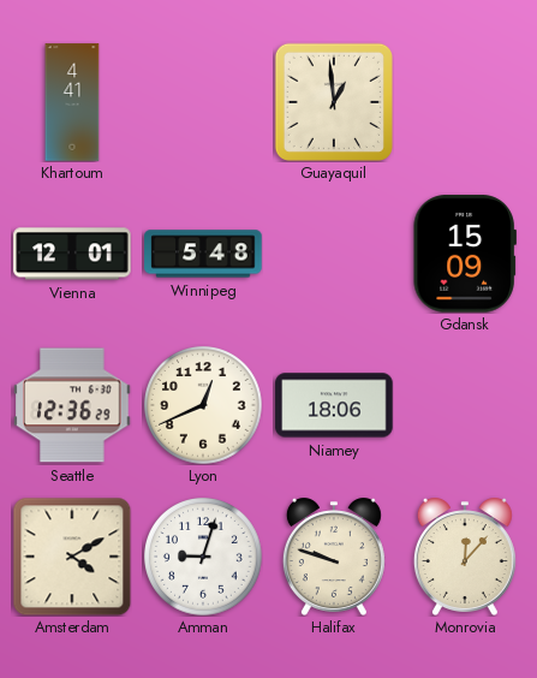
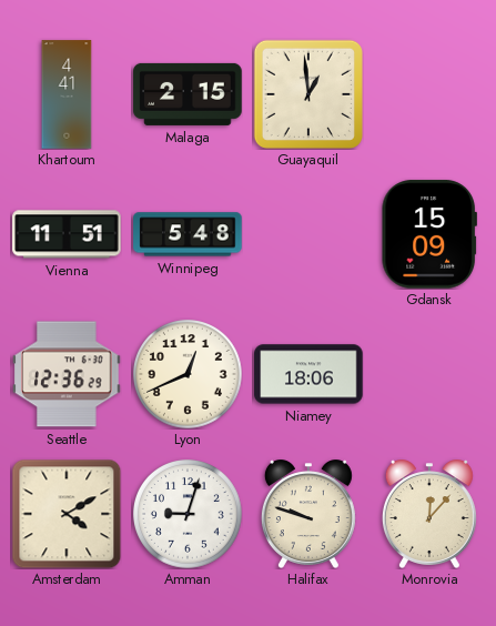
Malaga: none -> 2:15 (188, 94)
Vienna: 12:01 -> 11:51 (67, 234)
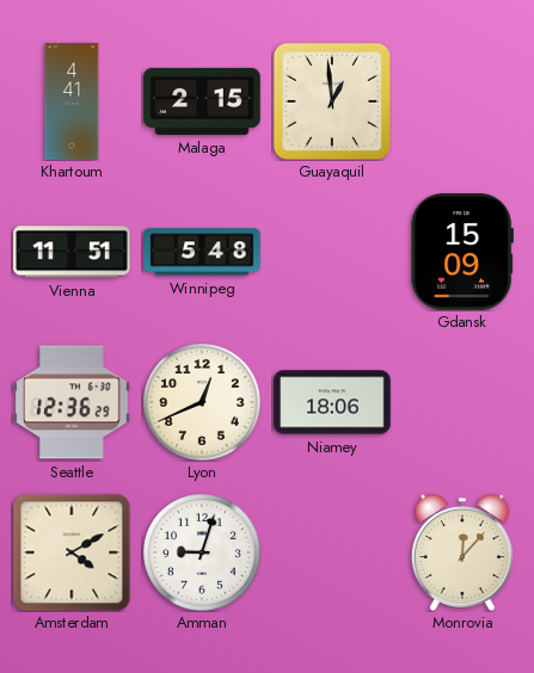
Halifax: 9:48 -> none (308, 514)
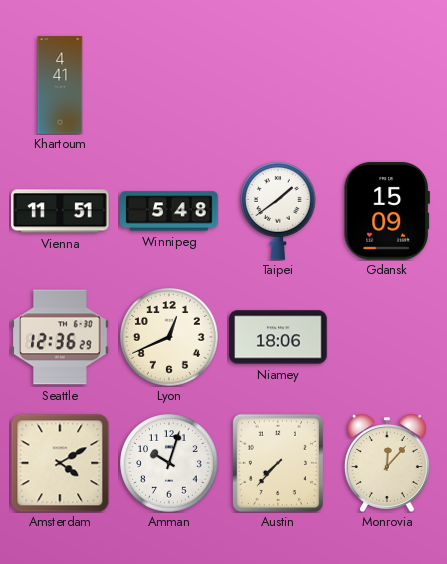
Malaga: 2:15 -> none (202, 101)
Guayaquil: 12:59 -> none (332, 101)
Taipei: none -> 1:39 (279, 211)
Amman: 9:03 -> 10:03 (169, 463)
Austin: none -> 7:37 (278, 463)
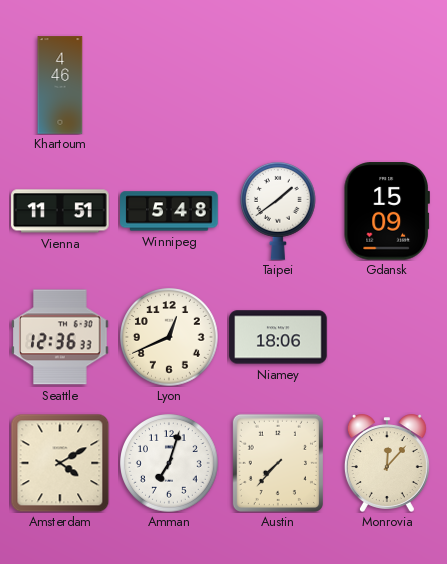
Khartoum: 4:41 -> 4:46 (60, 85)
Seattle: 12:36:29 -> 12:36:33 (60, 337)
Amman: 10:03 -> 7:03 (169, 463)
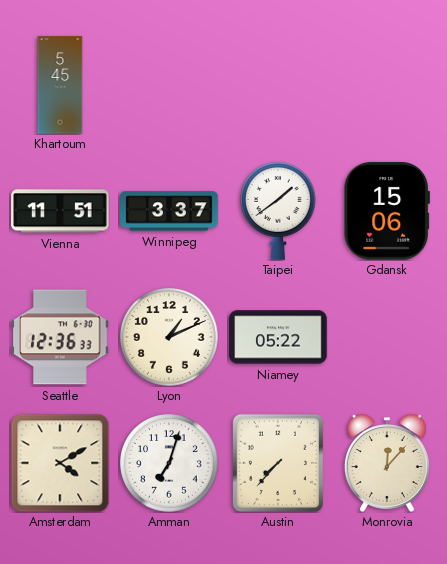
Khartoum: 4:46 -> 5:45 (60, 85)
Winnipeg: 5:48 -> 3:37 (169, 211)
Gdansk: 15:09 -> 15:06 (387, 211)
Lyon: 12:41 -> 1:11 (169, 337)
Niamey: 18:06 -> 05:22 (278, 337)
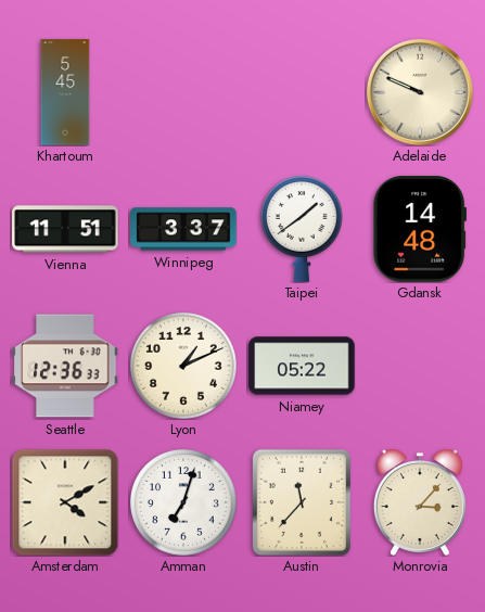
Adelaide: none -> 9:49 (420, 92)
Gdansk: 15:06 -> 14:48 (420, 229)
Austin: 7:37 -> 11:37 (302, 502)
Monrovia: 12:07 -> 3:07 (420, 502)
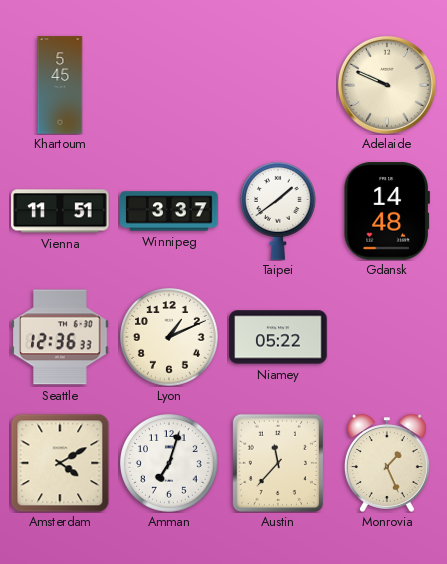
Monrovia: 3:07 -> 1:26 (387, 463)
